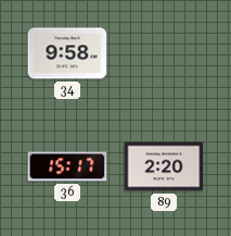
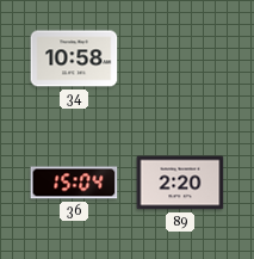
34: 9:58 -> 10:58 (74, 58)
36: 15:17 -> 15:04 (74, 183)
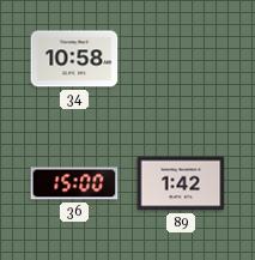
36: 15:04 -> 15:00 (74, 183)
89: 2:20 -> 1:42 (181, 183)
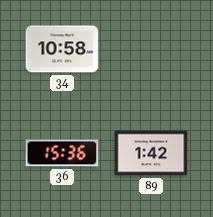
36: 15:00 -> 15:36 (62, 153)
